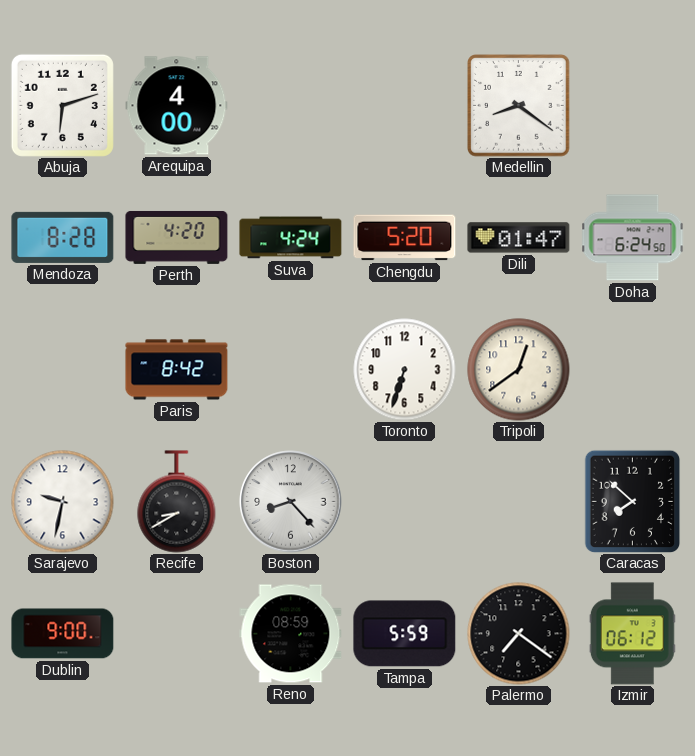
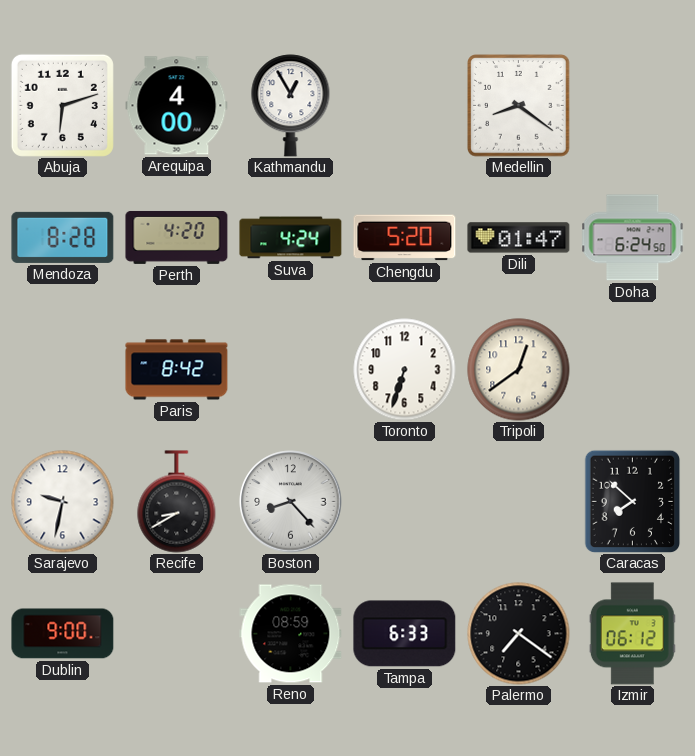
Kathmandu: none -> 12:55 (291, 106)
Tampa: 5:59 -> 6:33 (405, 634)
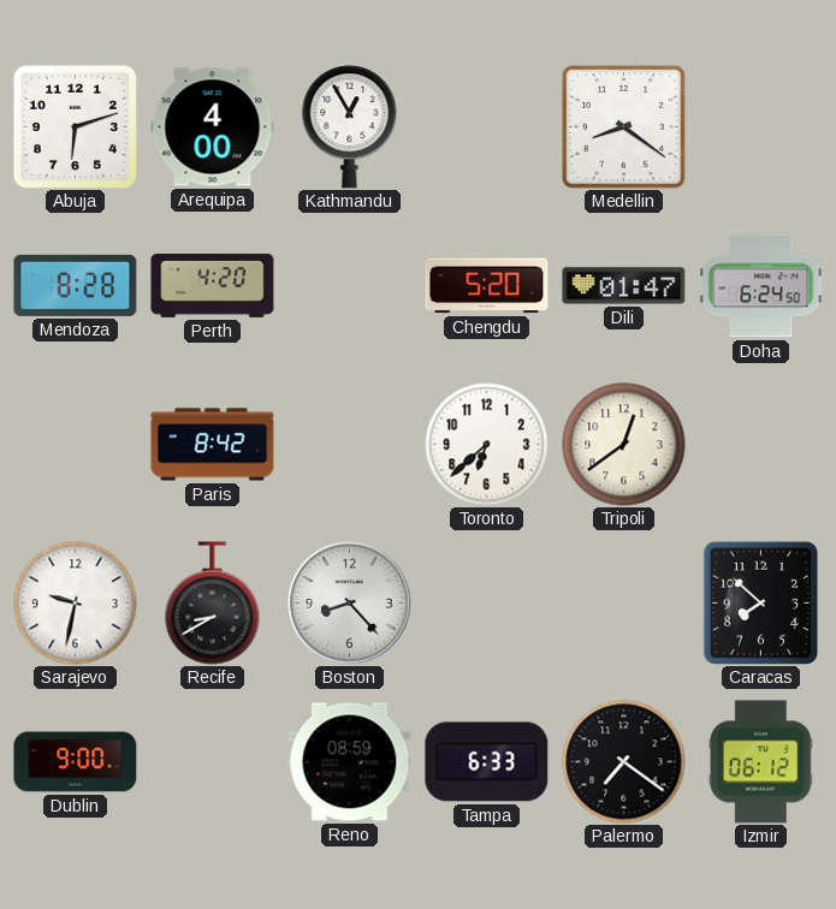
Suva: 4:24 -> none (291, 238)
Toronto: 6:33 -> 6:38 (487, 445)
